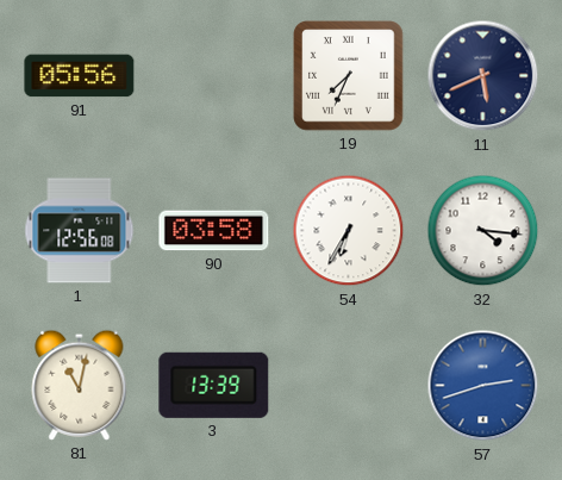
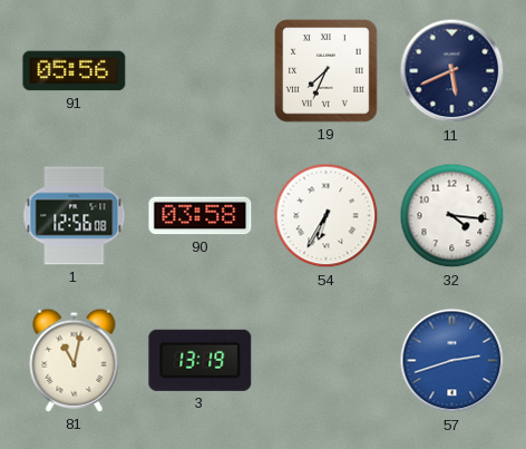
3: 13:39 -> 13:19 (201, 360)
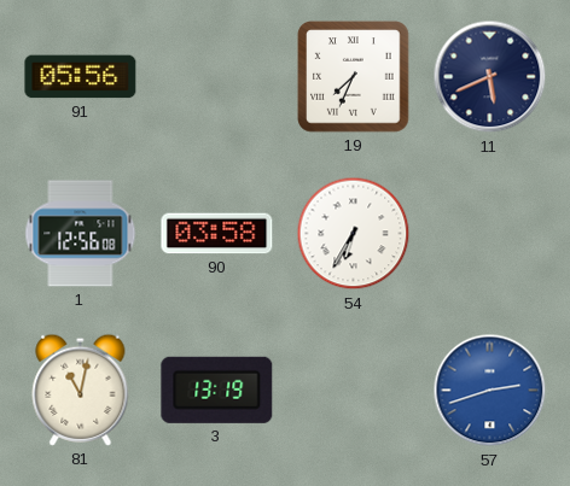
32: 4:16 -> none (452, 216)
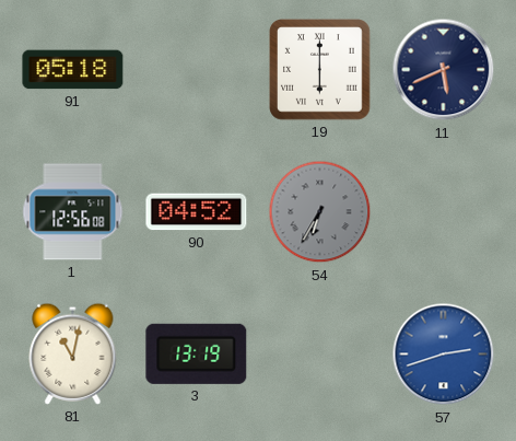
91: 05:56 -> 05:18 (73, 70)
19: 7:34 -> 6:00 (320, 70)
90: 03:58 -> 04:52 (197, 212)
54 dial: white -> grey (320, 212)
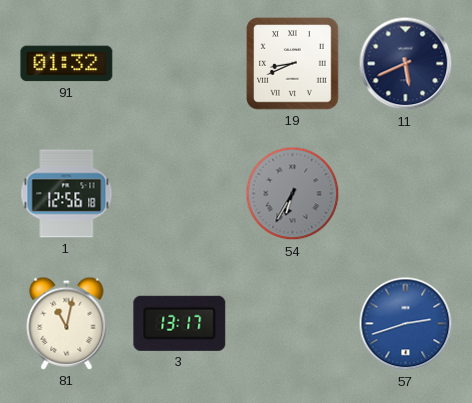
91: 05:18 -> 01:32 (67, 64)
19: 6:00 -> 8:41 (293, 64)
1: 12:56:08 -> 12:56:18 (67, 194)
90: 04:52 -> none (197, 212)
3: 13:19 -> 13:17 (180, 323)
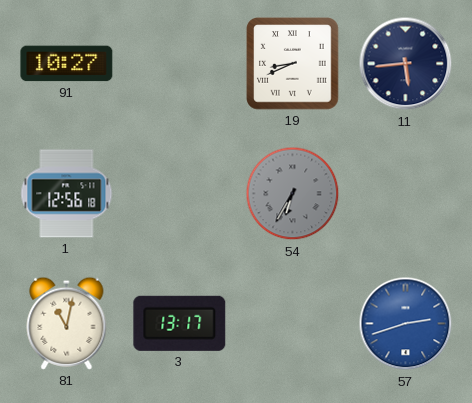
91: 01:32 -> 10:27 (67, 64)
11: 5:41 -> 5:44 (406, 64)
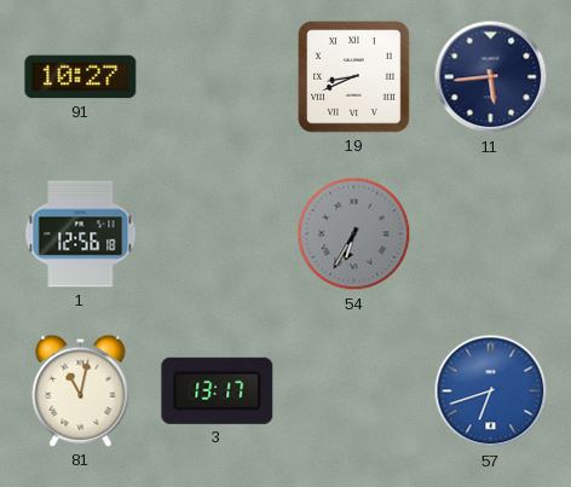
57: 2:42 -> 6:42 (491, 392)
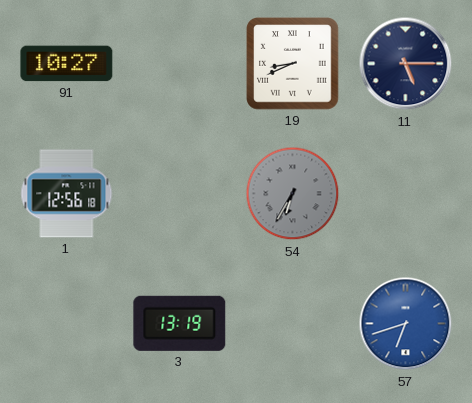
11: 5:44 -> 5:15 (406, 64)
81: 11:02 -> none (81, 390)
3: 13:17 -> 13:19 (180, 323)
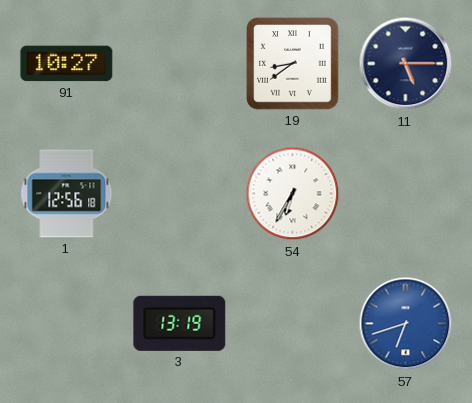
19: 8:41 -> 8:39 (293, 64)
54 dial: grey -> white (293, 194)
